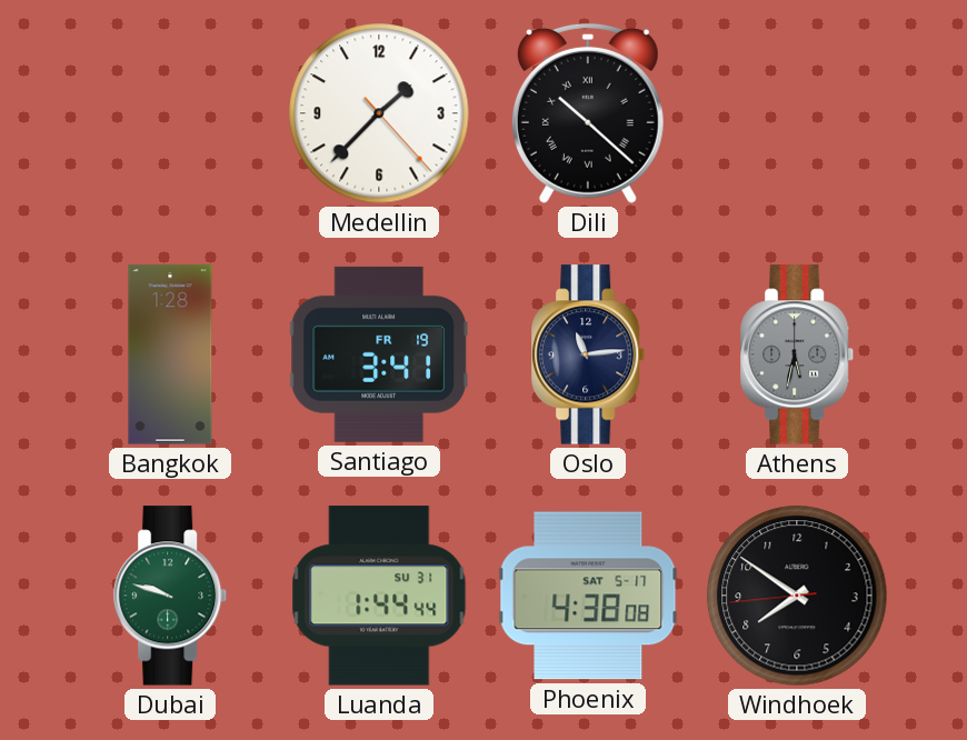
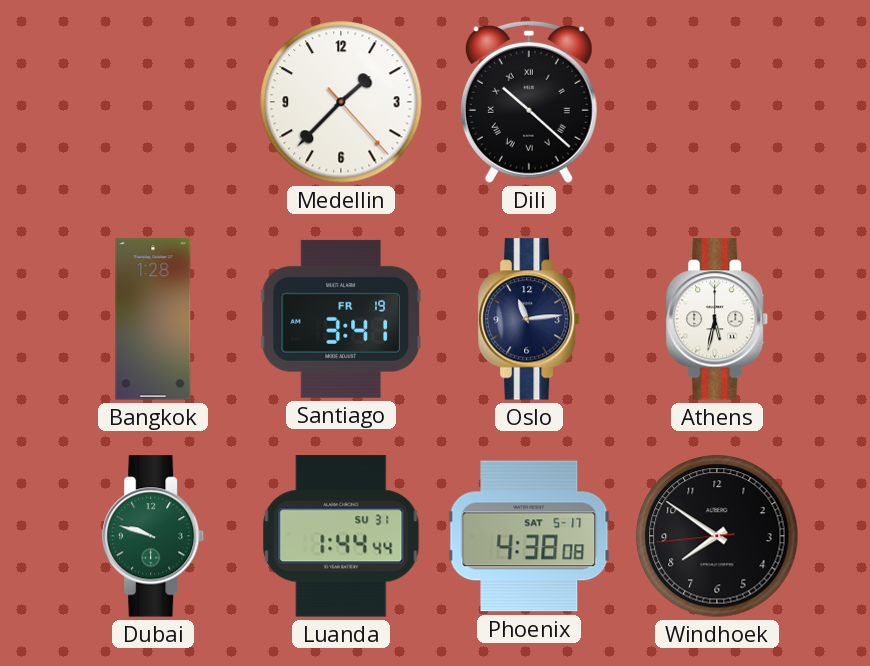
Athens dial: grey -> white (718, 319)
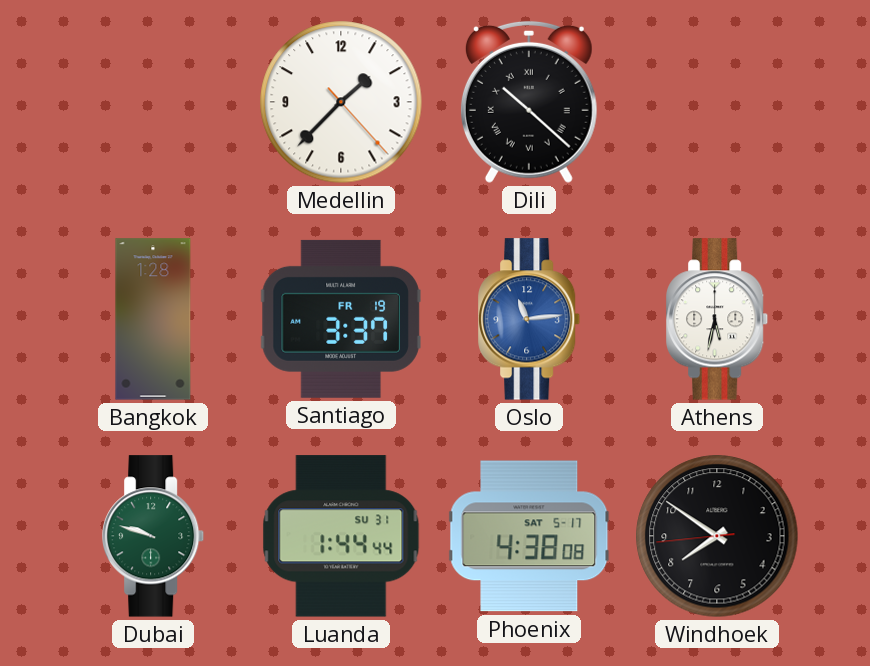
Santiago: 3:41 -> 3:37 (341, 319)
Oslo dial: navy -> blue (530, 319)
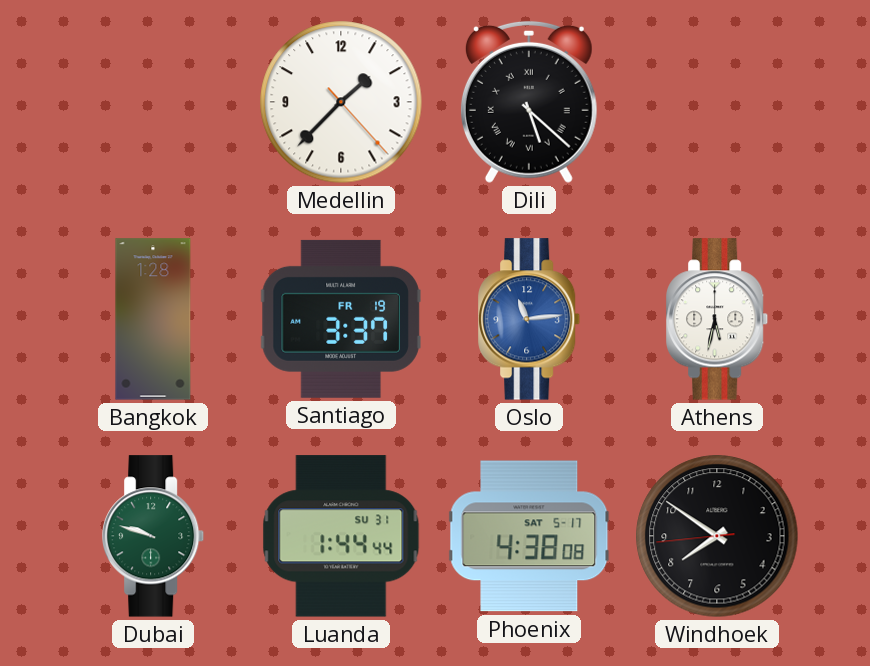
Dili: 10:22 -> 5:22 (529, 102)
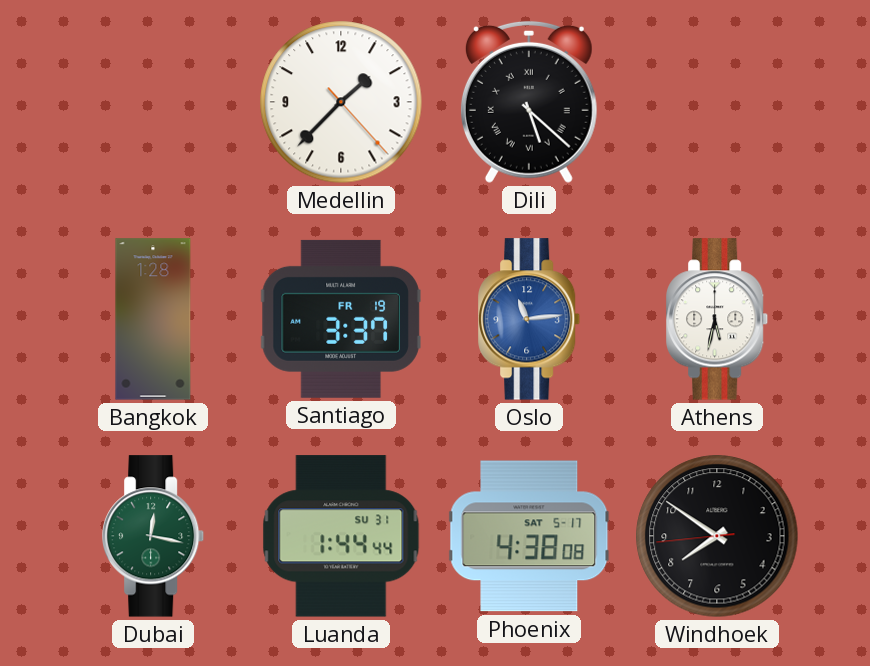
Dubai: 9:48 -> 12:17 (154, 536)
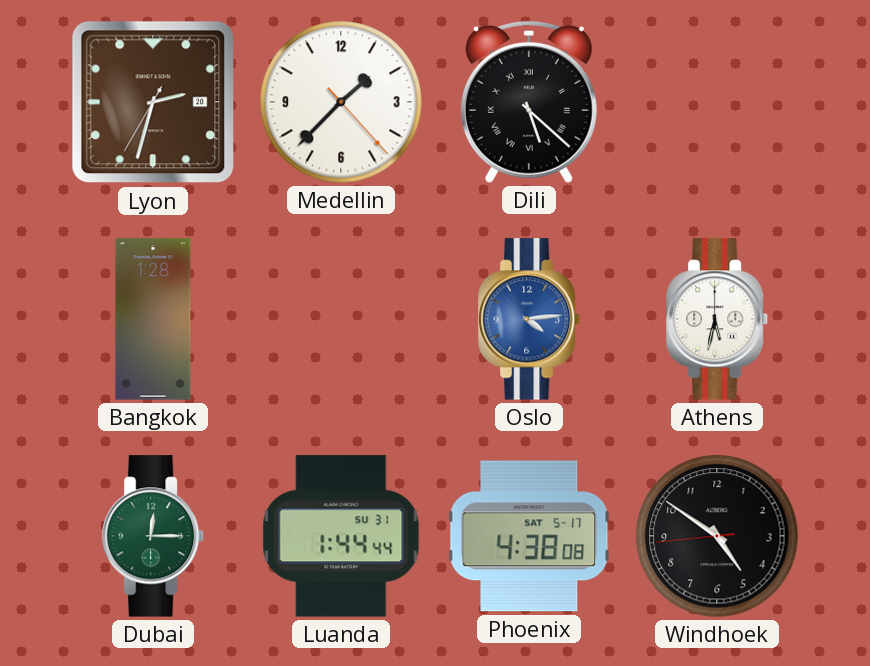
Lyon: none -> 2:32 (153, 102)
Santiago: 3:37 -> none (341, 319)
Oslo: 11:14 -> 4:14 (530, 319)
Dubai: 12:17 -> 12:15 (154, 536)
Windhoek: 7:50 -> 4:50 (717, 536)
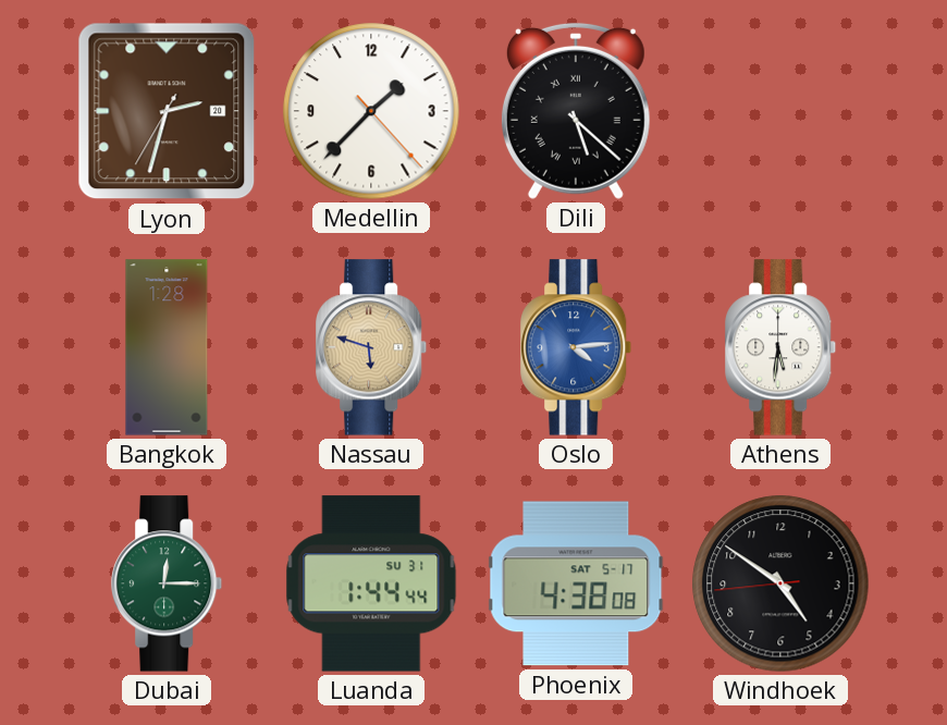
Nassau: none -> 5:48 (372, 347)
Athens: 5:32 -> 5:31 (782, 347)
